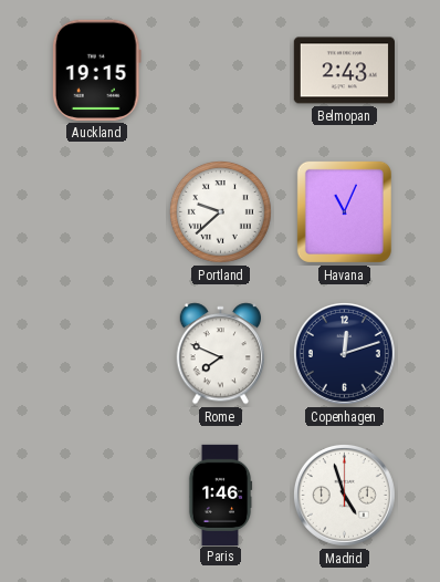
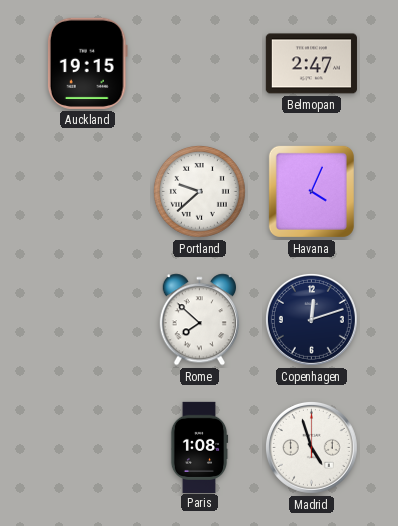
Belmopan: 2:43 -> 2:47 (311, 64)
Havana: 11:04 -> 4:04 (311, 191)
Rome: 7:49 -> 7:52 (199, 320)
Paris: 1:46 -> 1:08 (199, 447)
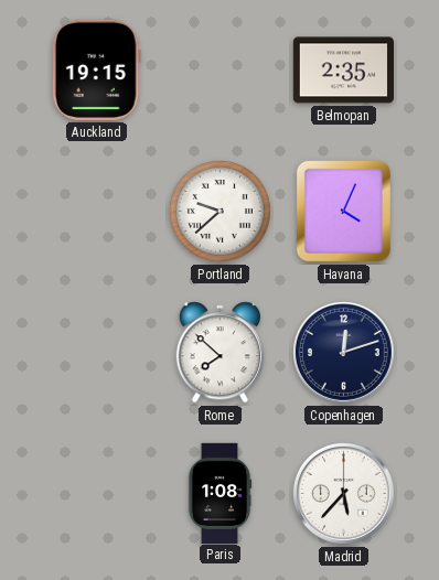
Belmopan: 2:47 -> 2:35 (343, 71)
Madrid: 4:57 -> 5:37 (343, 493)
